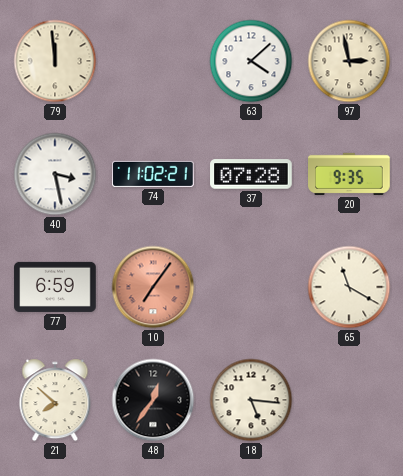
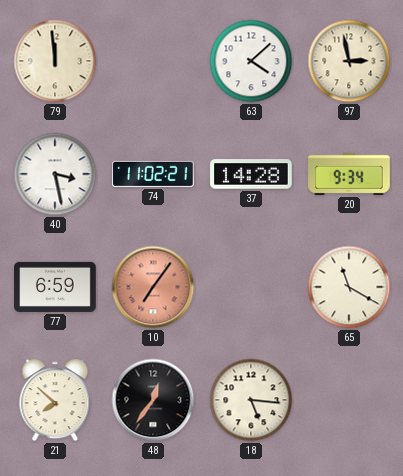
37: 07:28 -> 14:28 (251, 174)
20: 9:35 -> 9:34 (349, 174)
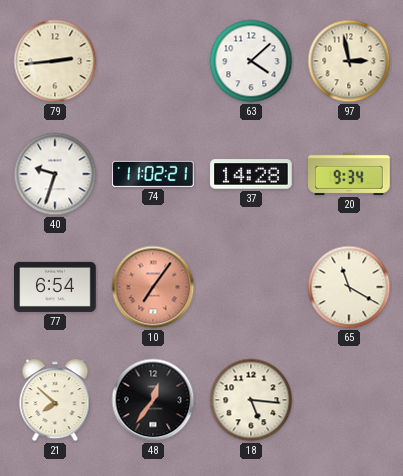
79: 11:59 -> 2:44 (55, 61)
40: 3:28 -> 9:33 (55, 174)
77: 6:59 -> 6:54 (55, 287)
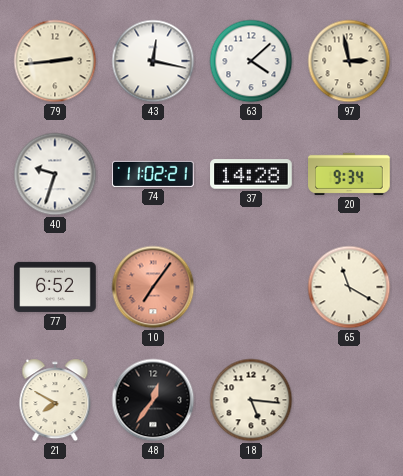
43: none -> 12:17 (153, 61)
77: 6:54 -> 6:52 (55, 287)
21: 7:52 -> 7:50 (55, 400)
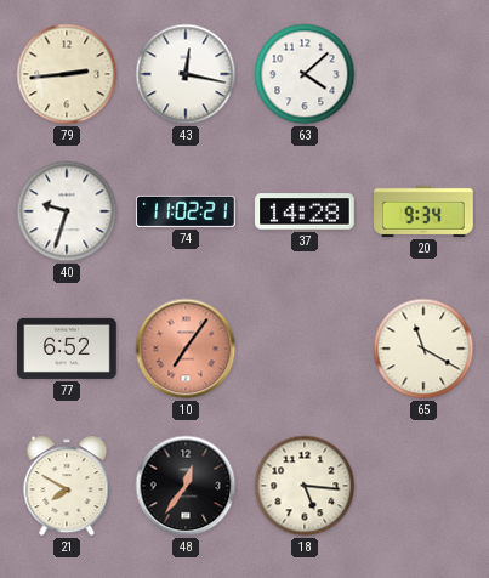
97: 2:58 -> none (349, 61)
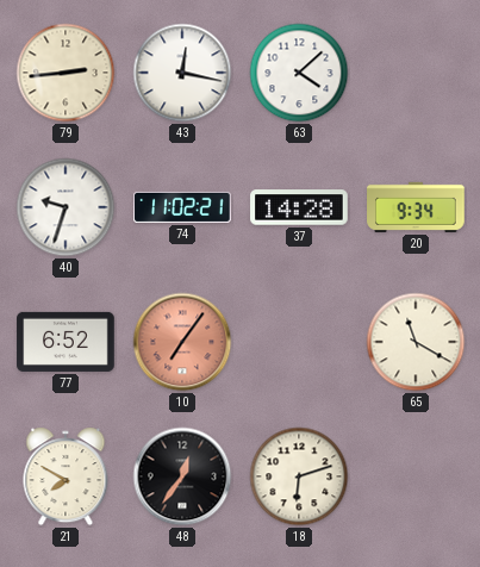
18: 5:16 -> 6:12 (299, 476)
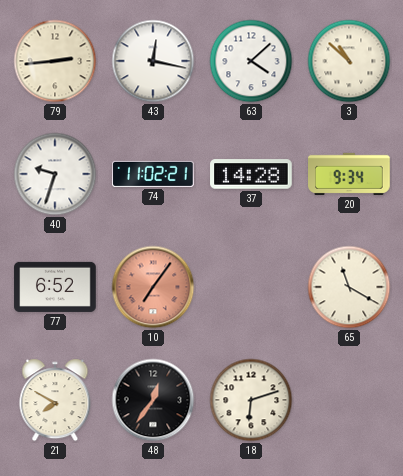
3: none -> 10:52 (349, 61)
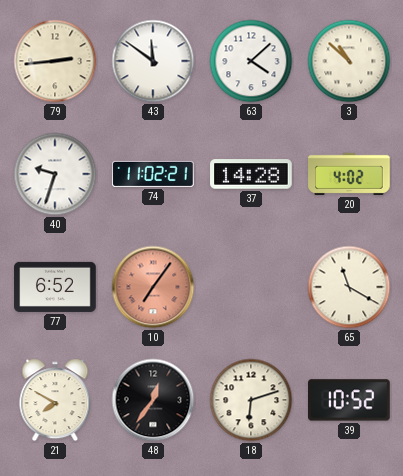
43: 12:17 -> 11:51 (153, 61)
20: 9:34 -> 4:02 (349, 174)
39: none -> 10:52 (349, 400)
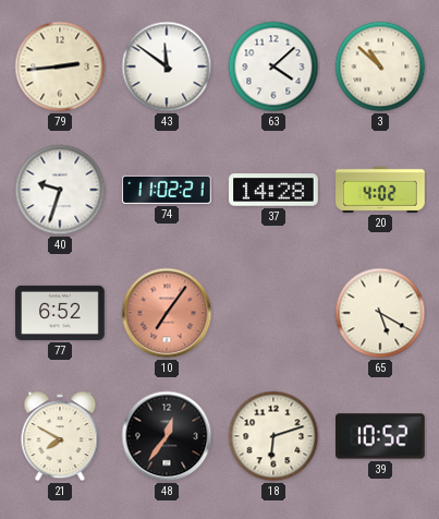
65: 11:20 -> 5:20 (380, 313)
